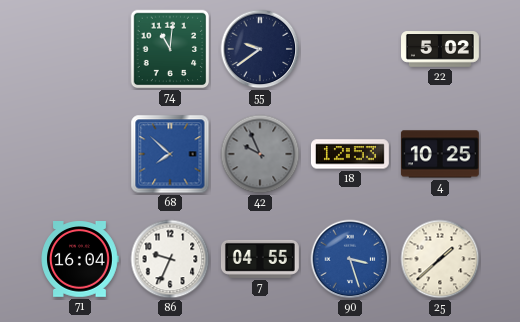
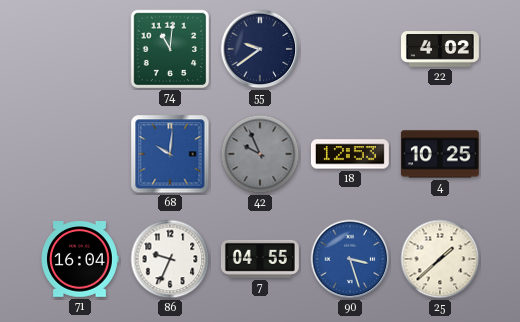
22: 5:02 -> 4:02 (441, 49)
68: 7:52 -> 10:01 (170, 154)
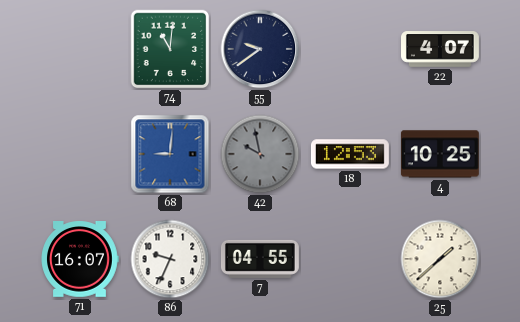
22: 4:02 -> 4:07 (441, 49)
68: 10:01 -> 9:01 (170, 154)
42: 9:56 -> 9:58 (260, 154)
71: 16:04 -> 16:07 (80, 260)
90: 3:27 -> none (350, 259)
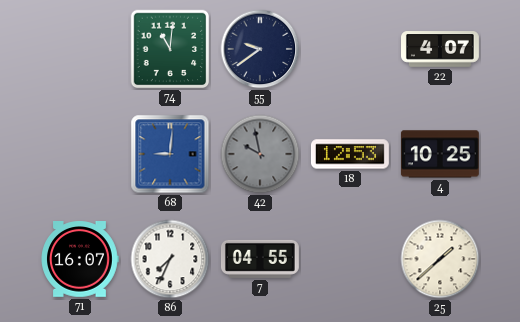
86: 9:34 -> 7:34 (170, 259)
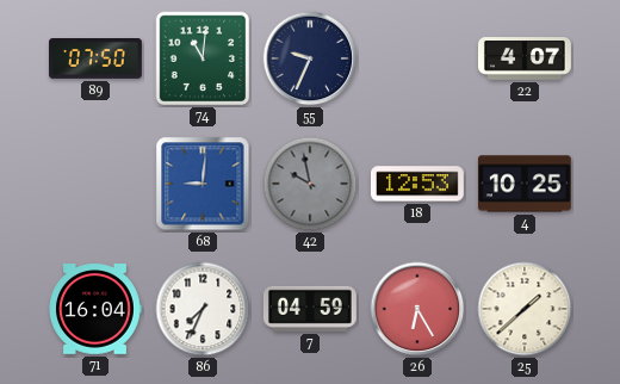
89: none -> 07:50 (97, 60)
55: 9:39 -> 9:34 (310, 58)
71: 16:07 -> 16:04 (95, 310)
7: 04:55 -> 04:59 (310, 309)
26: none -> 6:25 (417, 309)
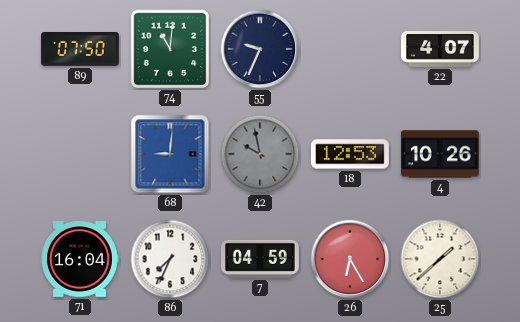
4: 10:25 -> 10:26 (440, 154)
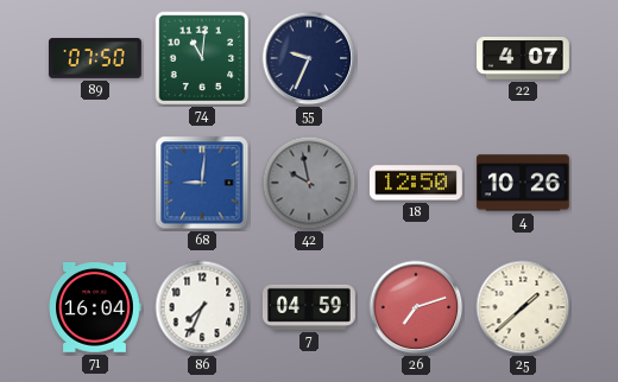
18: 12:53 -> 12:50 (416, 183)
26: 6:25 -> 7:12 (416, 307)
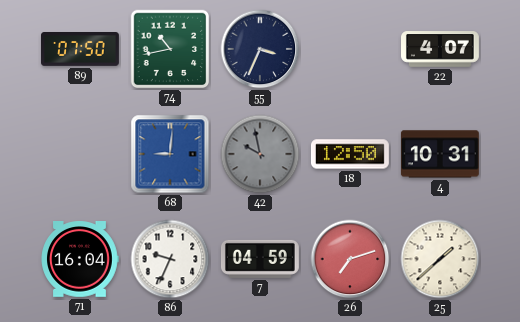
74: 11:01 -> 10:43 (170, 49)
55: 9:34 -> 3:34 (260, 49)
4: 10:26 -> 10:31 (440, 154)
86: 7:34 -> 9:34 (170, 259)
